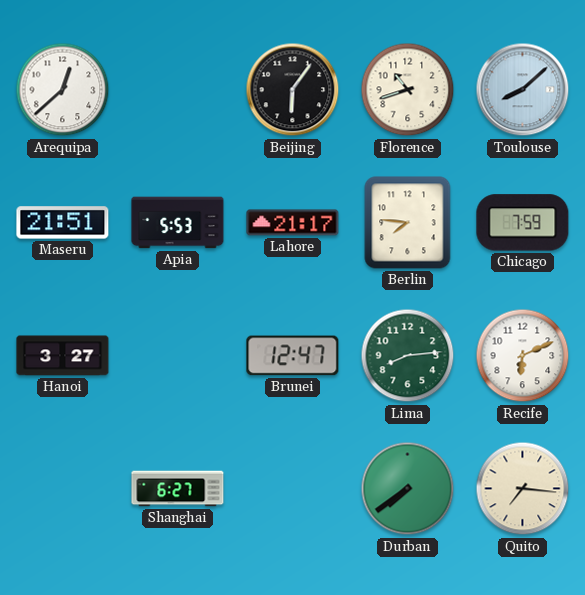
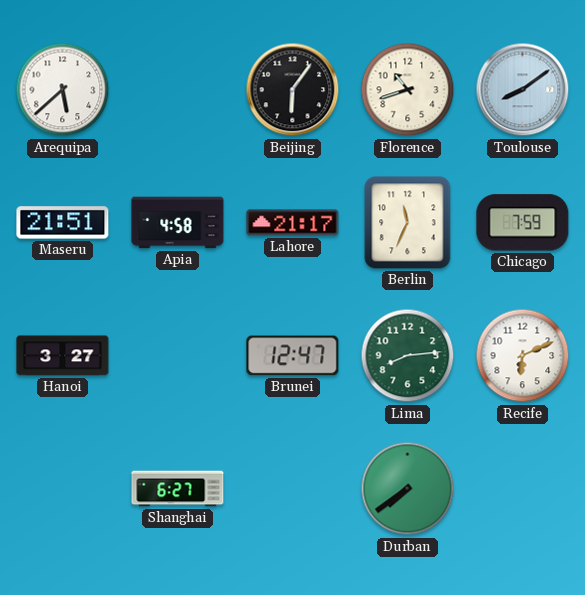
Arequipa: 12:38 -> 5:38 (63, 90)
Toulouse: 8:08 -> 8:09 (523, 90)
Apia: 5:53 -> 4:58 (178, 223)
Berlin: 7:46 -> 11:34 (408, 223)
Quito: 7:16 -> none (523, 489)
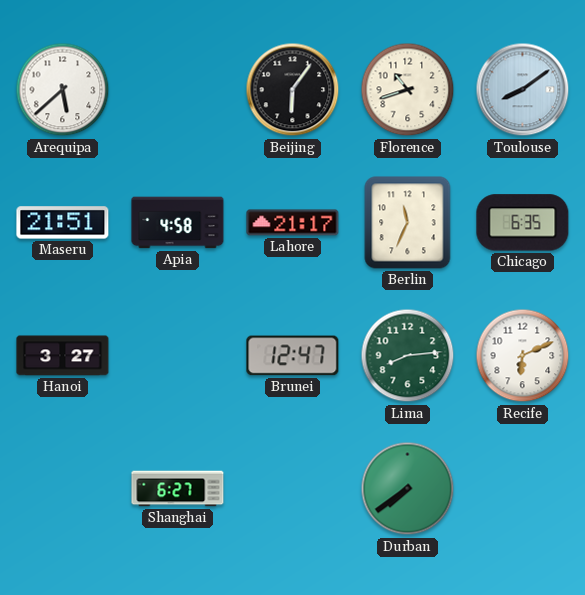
Chicago: 7:59 -> 6:35 (523, 223)
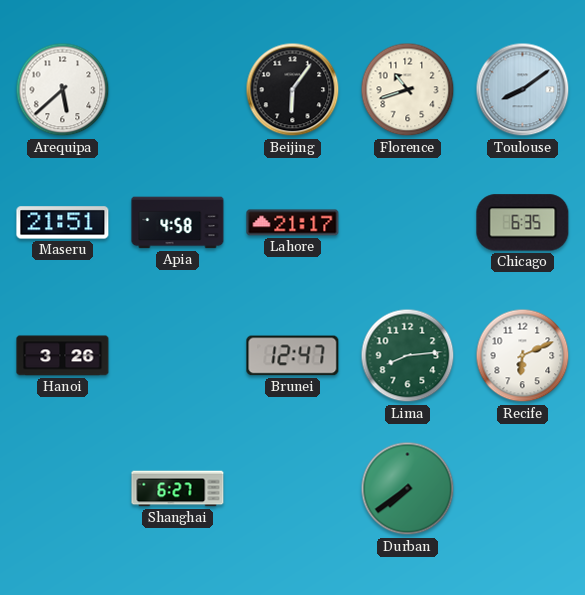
Berlin: 11:34 -> none (408, 223)
Hanoi: 3:27 -> 3:26 (63, 356)
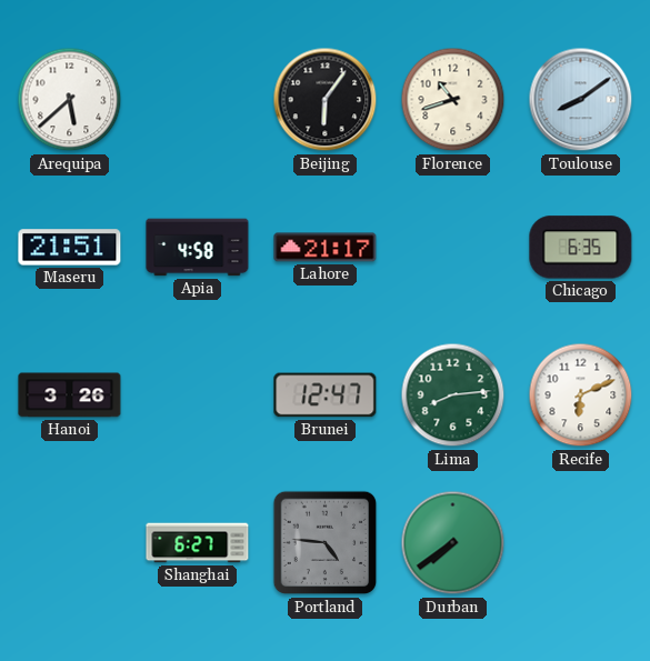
Portland: none -> 4:46 (326, 543)
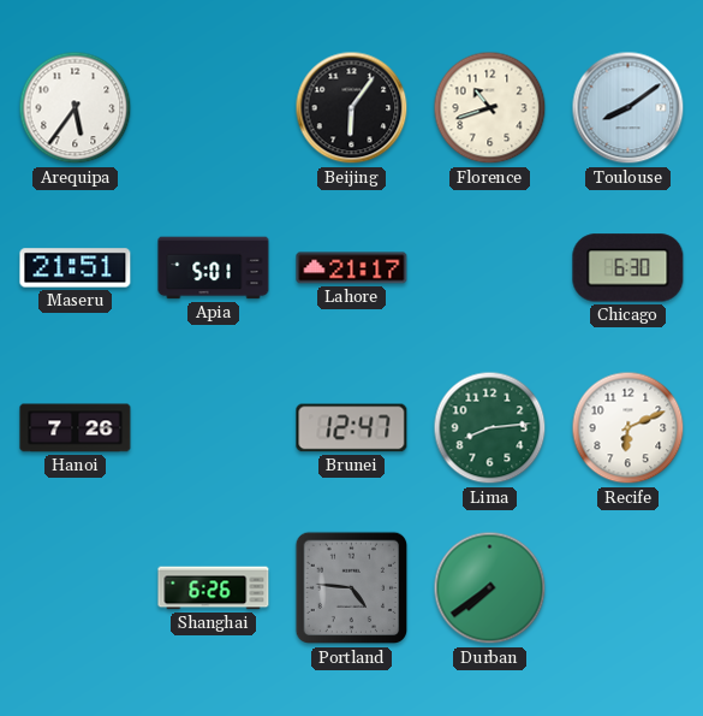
Arequipa: 5:38 -> 5:36 (76, 108)
Apia: 4:58 -> 5:01 (214, 268)
Chicago: 6:35 -> 6:30 (628, 268)
Hanoi: 3:26 -> 7:26 (76, 428)
Shanghai: 6:27 -> 6:26 (214, 588)
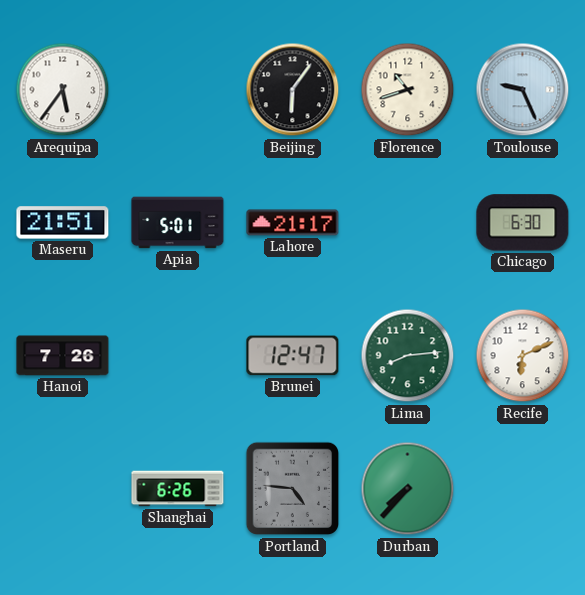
Toulouse: 8:09 -> 9:26 (523, 90)
Durban: 7:39 -> 7:37 (408, 489)
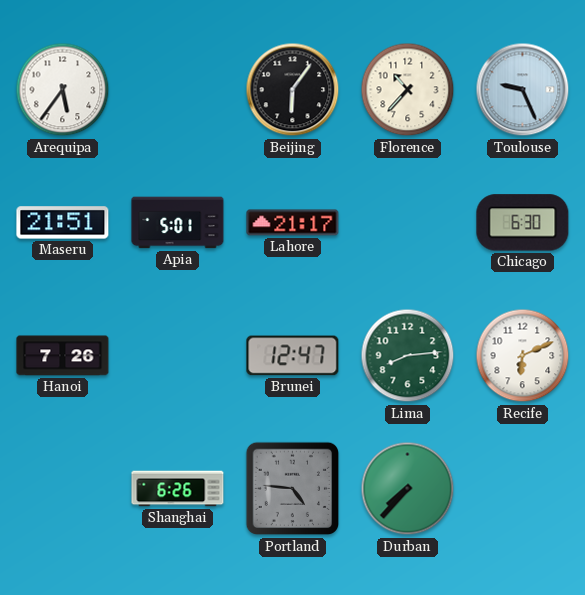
Florence: 10:42 -> 10:37 (408, 90)
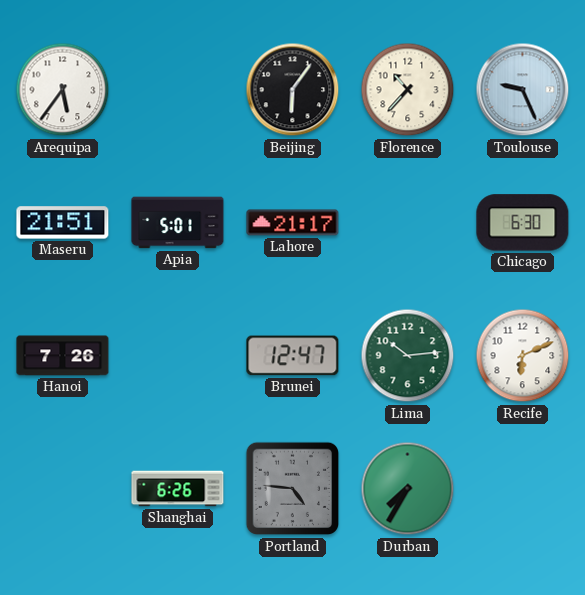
Lima: 8:14 -> 10:14 (408, 356)
Durban: 7:37 -> 7:35 (408, 489)
